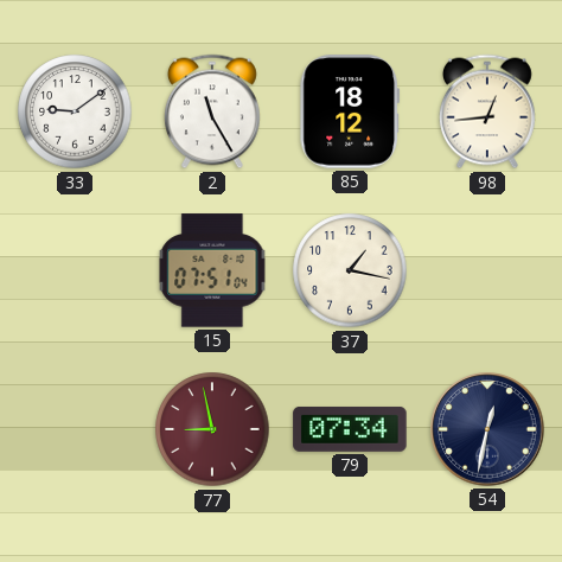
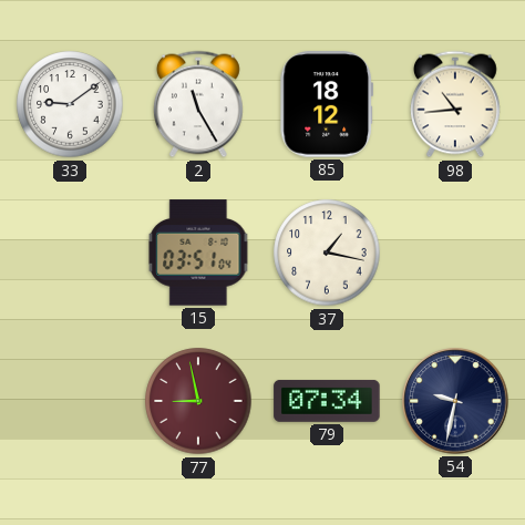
98: 12:44 -> 10:44 (455, 104)
15: 07:51 -> 03:51 (198, 253)
54: 12:32 -> 9:32 (455, 401)
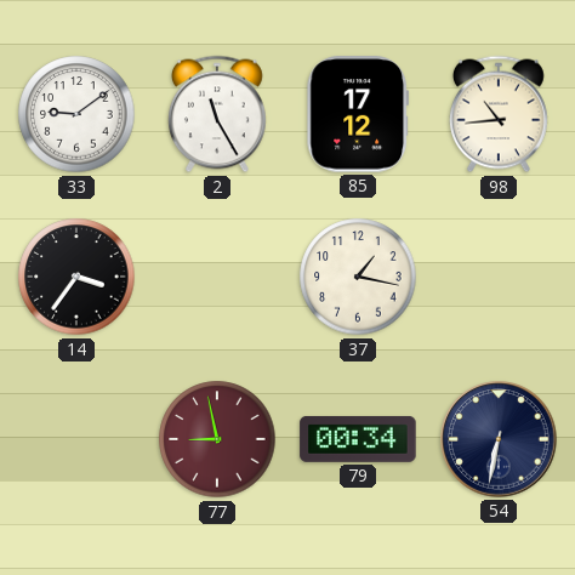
85: 18:12 -> 17:12 (358, 114)
14: none -> 3:36 (76, 277)
15: 03:51 -> none (198, 253)
79: 07:34 -> 00:34 (358, 439)
54: 9:32 -> 6:32 (499, 439)
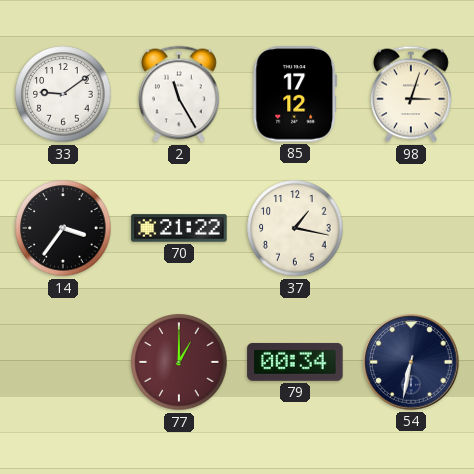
98: 10:44 -> 3:03 (411, 94)
70: none -> 21:22 (179, 228)
77: 8:58 -> 1:00 (179, 362)
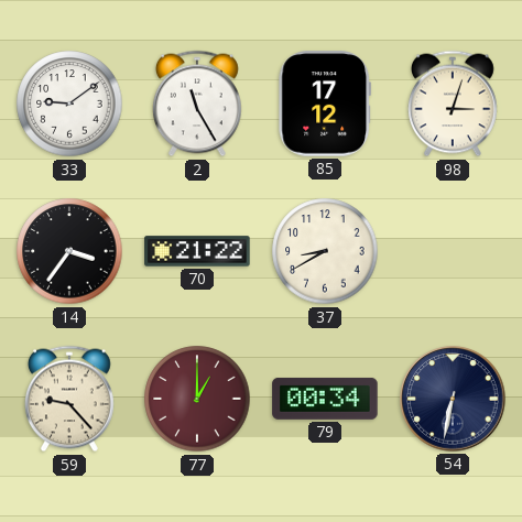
37: 1:17 -> 8:40 (325, 251)
59: none -> 9:23 (69, 399)
